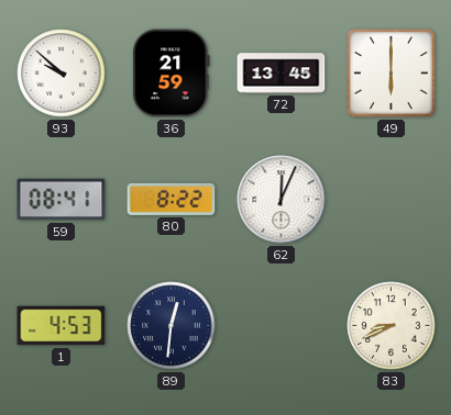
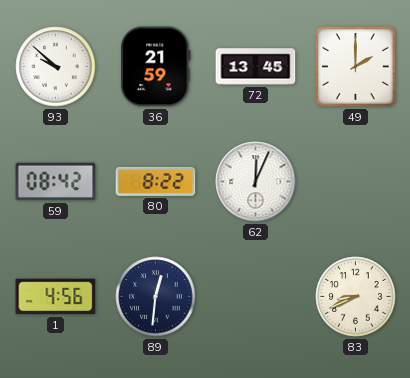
49: 6:00 -> 2:00 (356, 67)
59: 08:41 -> 08:42 (56, 182)
1: 4:53 -> 4:56 (56, 297)
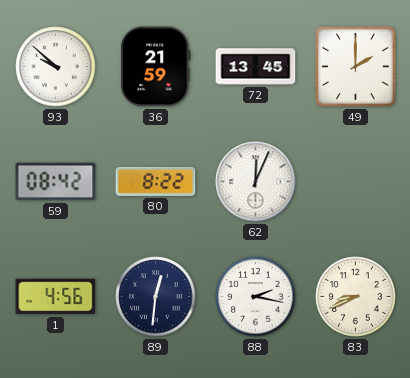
88: none -> 2:17 (256, 297)
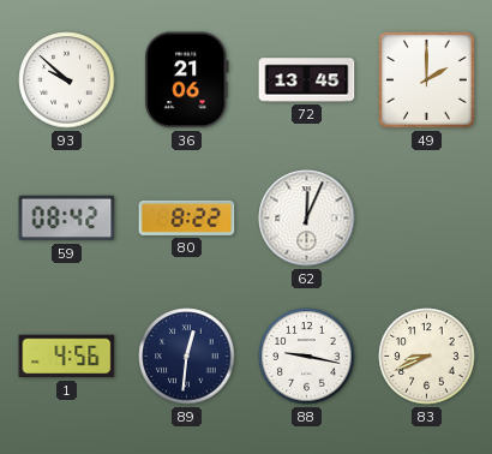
36: 21:59 -> 21:06 (187, 80)
88: 2:17 -> 9:17 (307, 357)
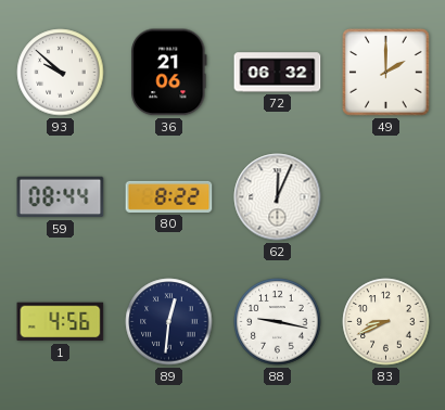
72: 13:45 -> 06:32 (278, 73)
59: 08:42 -> 08:44 (61, 197)
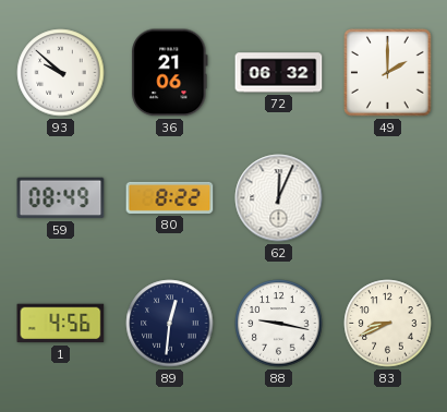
59: 08:44 -> 08:49 (61, 198)
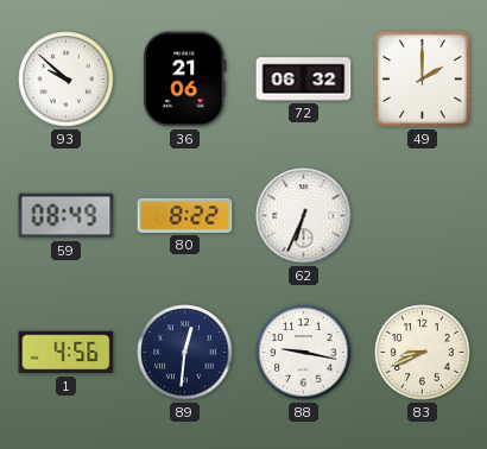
62: 12:04 -> 6:34 (304, 216)
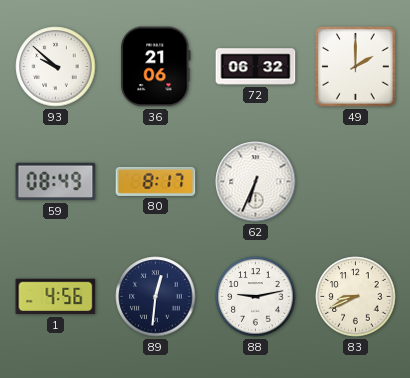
80: 8:22 -> 8:17 (156, 181)
88: 9:17 -> 9:13 (256, 297)
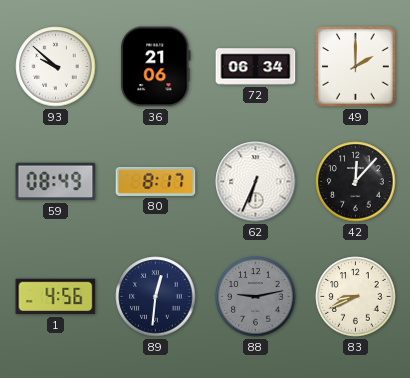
72: 06:32 -> 06:34 (256, 67)
42: none -> 12:07 (356, 182)
88 dial: white -> grey (256, 297)
